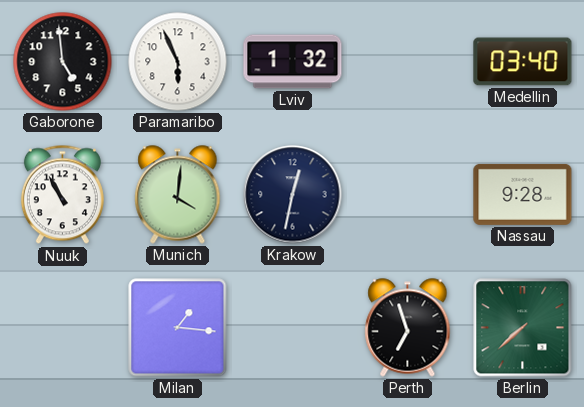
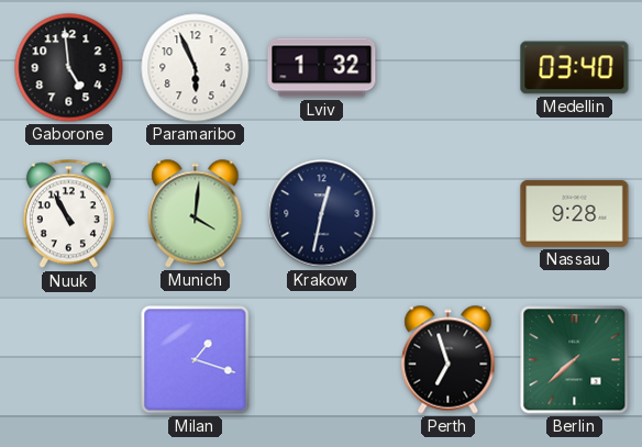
Milan: 1:16 -> 1:18 (196, 360)
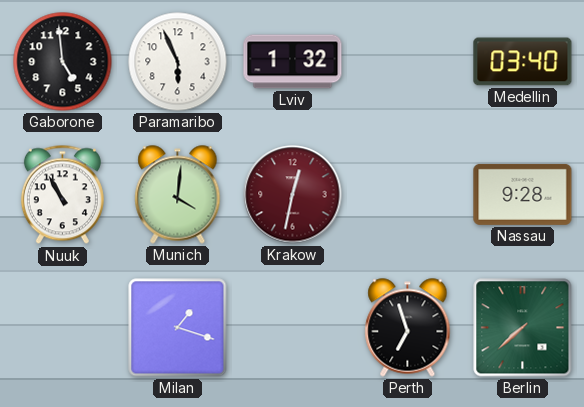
Krakow dial: navy -> burgundy (293, 195)
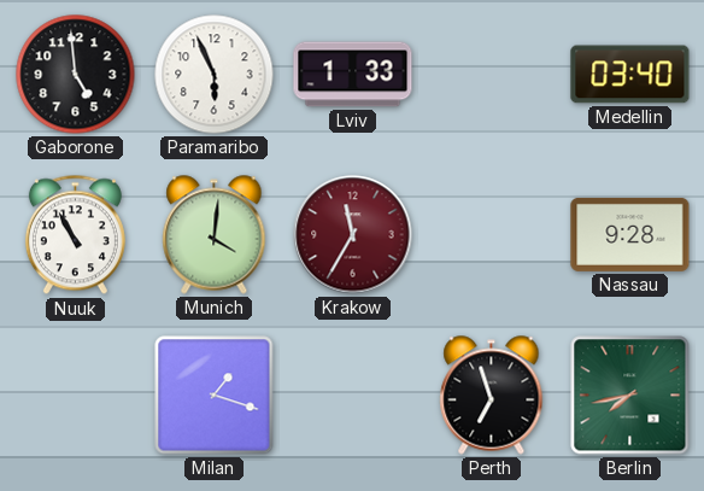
Lviv: 1:32 -> 1:33 (353, 75)
Krakow: 12:32 -> 11:35 (353, 235)
Berlin: 7:38 -> 7:43 (630, 396)
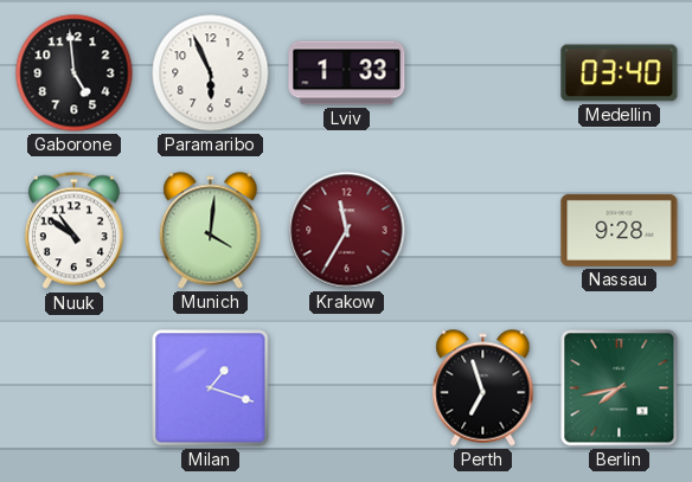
Nuuk: 10:55 -> 10:51 (73, 231)
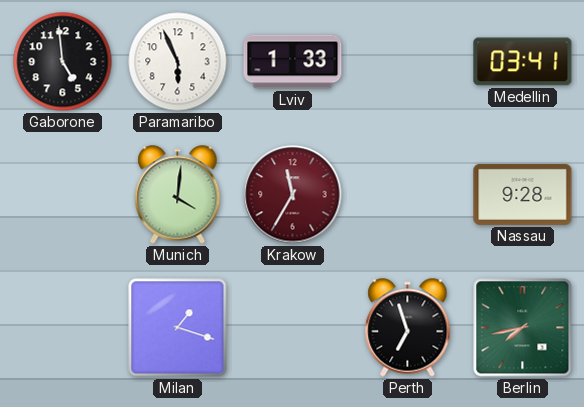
Medellin: 03:40 -> 03:41 (523, 62)
Nuuk: 10:51 -> none (73, 231)
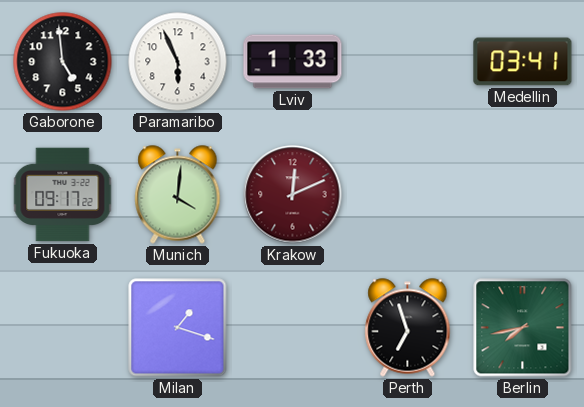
Fukuoka: none -> 09:17 (63, 195)
Krakow: 11:35 -> 12:11 (293, 195)
Nassau: 9:28 -> none (523, 194)
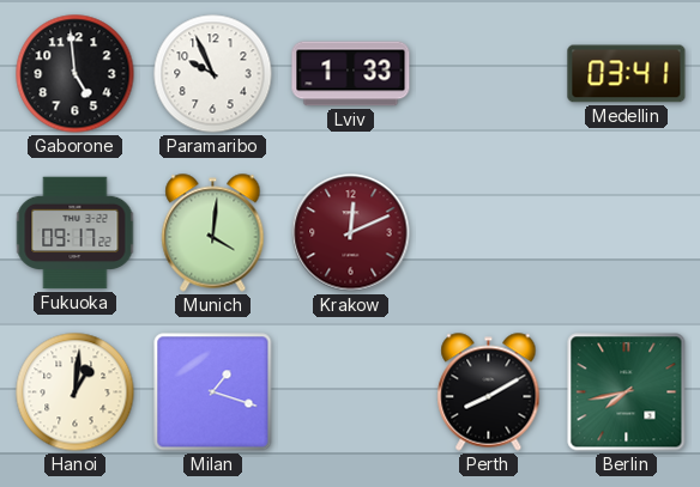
Paramaribo: 5:56 -> 9:56 (213, 74)
Hanoi: none -> 1:01 (76, 392)
Perth: 6:57 -> 8:10 (489, 392)
